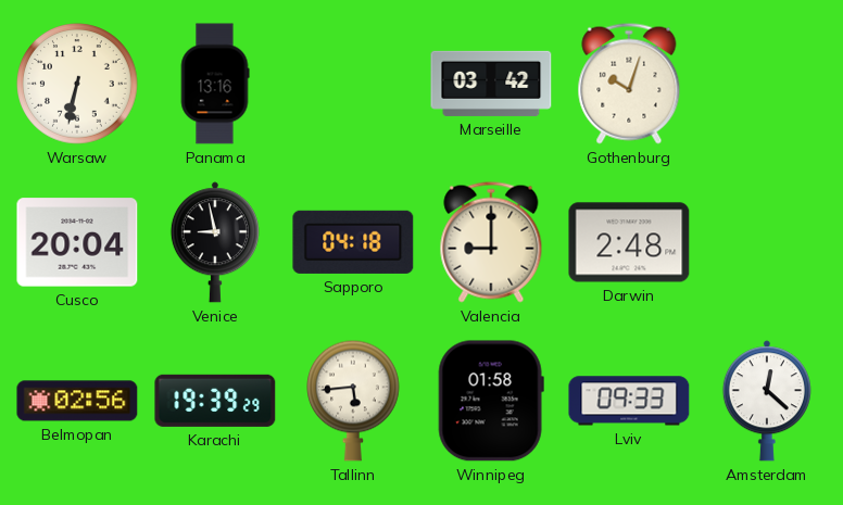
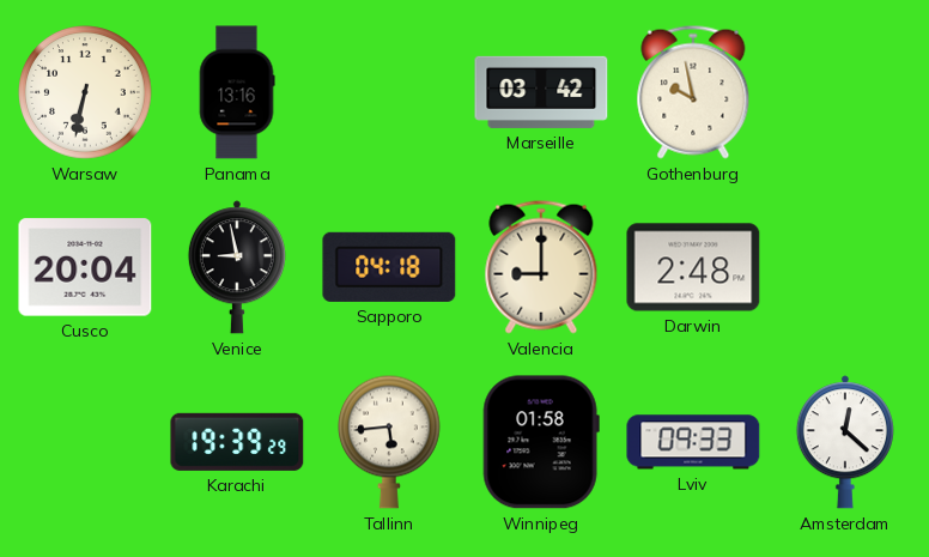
Gothenburg: 10:03 -> 9:58 (693, 92)
Belmopan: 02:56 -> none (77, 401)
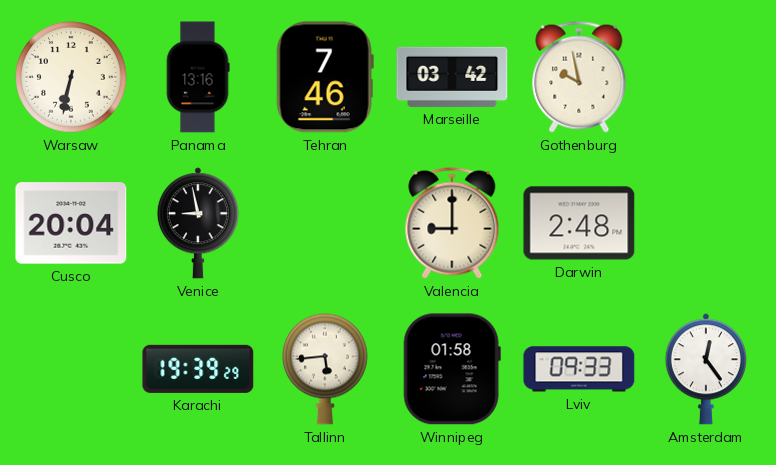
Tehran: none -> 7:46 (325, 77)
Sapporo: 04:18 -> none (389, 267)
Amsterdam: 12:22 -> 12:24 (706, 369)
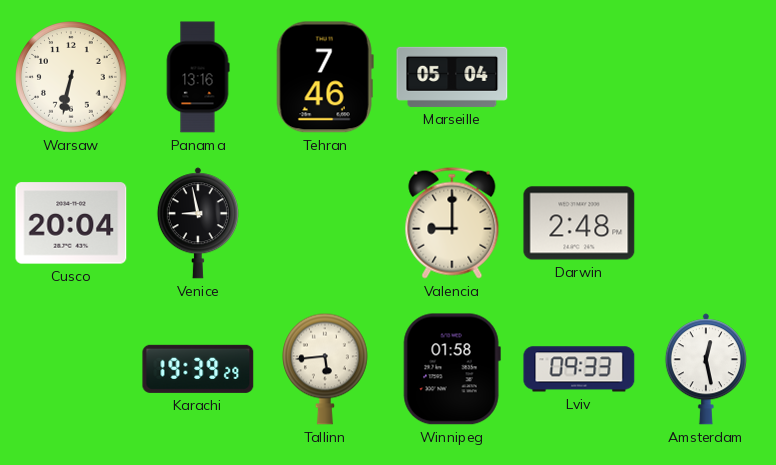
Marseille: 03:42 -> 05:04 (452, 77)
Gothenburg: 9:58 -> none (579, 77)
Amsterdam: 12:24 -> 12:28 (706, 369)
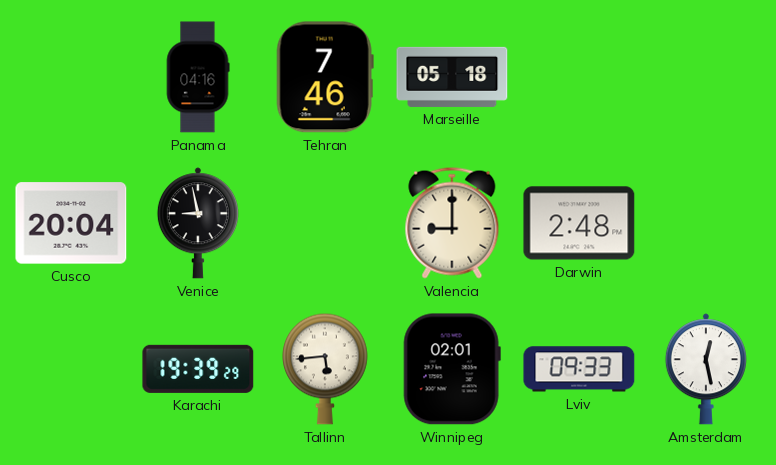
Warsaw: 6:32 -> none (71, 77)
Panama: 13:16 -> 04:16 (198, 77)
Marseille: 05:04 -> 05:18 (452, 77)
Winnipeg: 01:58 -> 02:01 (452, 369)
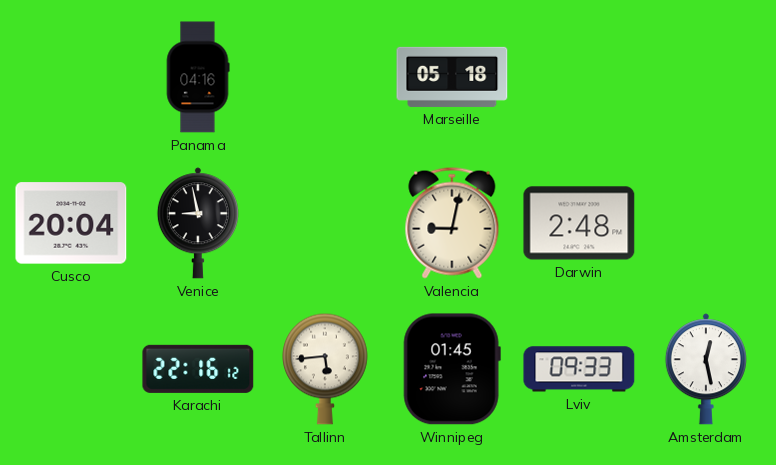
Tehran: 7:46 -> none (325, 77)
Valencia: 9:00 -> 9:02 (452, 223)
Karachi: 19:39 -> 22:16 (198, 369)
Winnipeg: 02:01 -> 01:45 (452, 369)
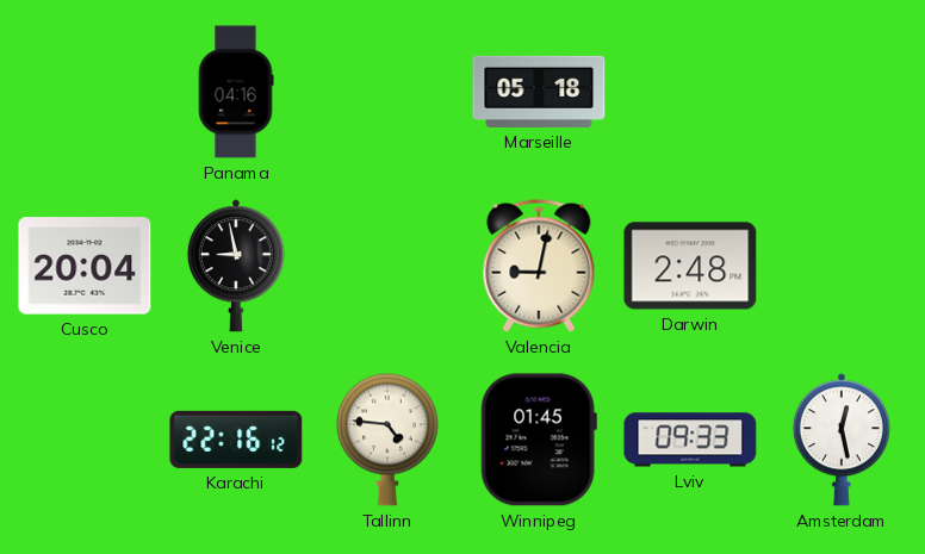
Tallinn: 5:44 -> 4:46 (389, 440)
